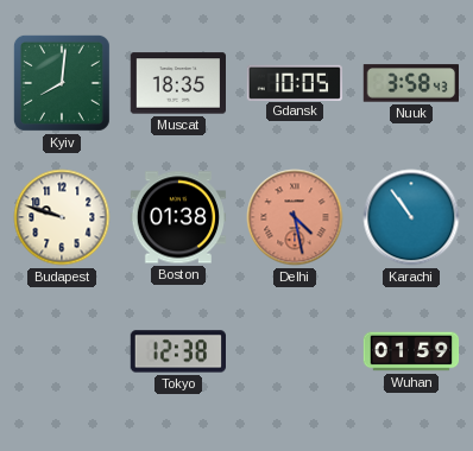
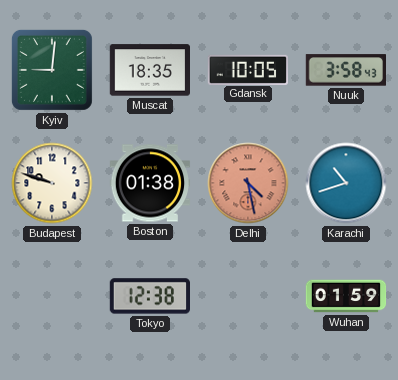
Kyiv: 8:01 -> 9:01 (52, 70)
Karachi: 10:54 -> 10:42 (346, 183)
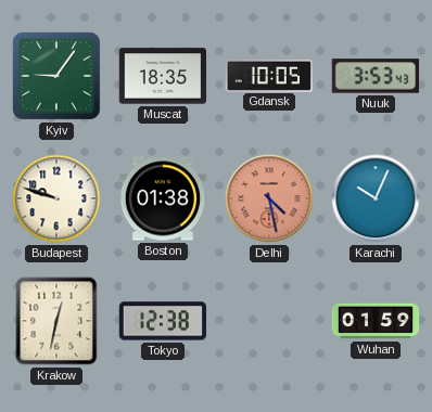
Kyiv: 9:01 -> 9:06 (56, 76)
Nuuk: 3:58 -> 3:53 (374, 76)
Karachi: 10:42 -> 10:04 (376, 198)
Krakow: none -> 12:32 (56, 321)
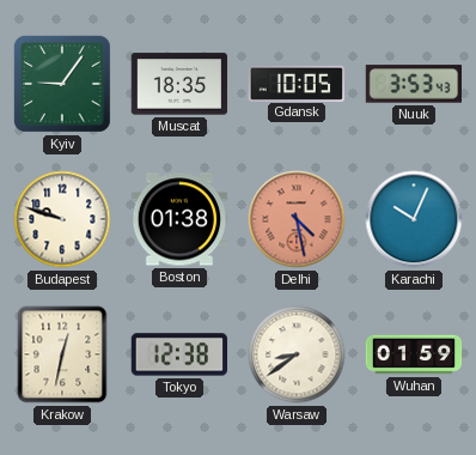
Warsaw: none -> 8:39 (297, 354)
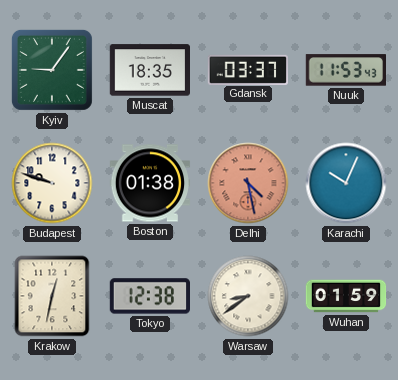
Gdansk: 10:05 -> 03:37 (248, 69)
Nuuk: 3:53 -> 11:53 (345, 70)
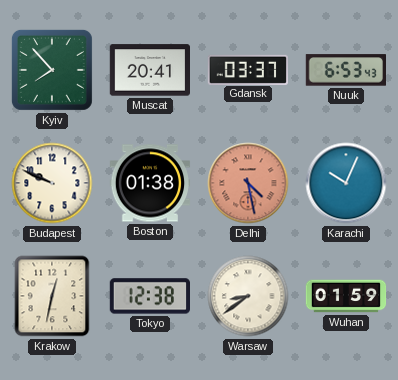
Kyiv: 9:06 -> 7:53 (52, 70)
Muscat: 18:35 -> 20:41 (149, 70)
Nuuk: 11:53 -> 6:53 (345, 70)
Budapest: 9:48 -> 9:49 (52, 183)
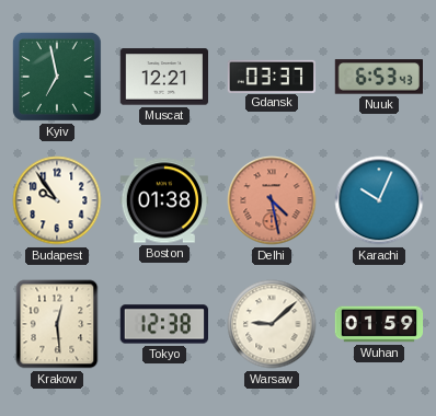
Kyiv: 7:53 -> 6:58 (57, 77)
Muscat: 20:41 -> 12:21 (163, 77)
Budapest: 9:49 -> 9:54 (57, 200)
Krakow: 12:32 -> 12:29 (57, 324)
Warsaw: 8:39 -> 9:08 (272, 324)
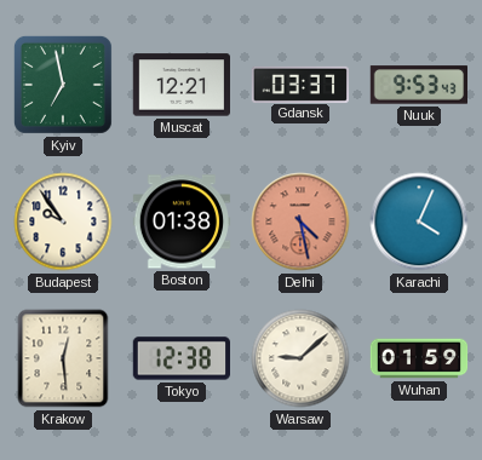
Nuuk: 6:53 -> 9:53 (418, 85)
Karachi: 10:04 -> 4:04 (419, 222)
